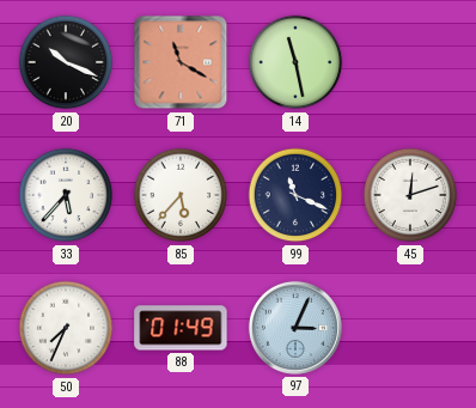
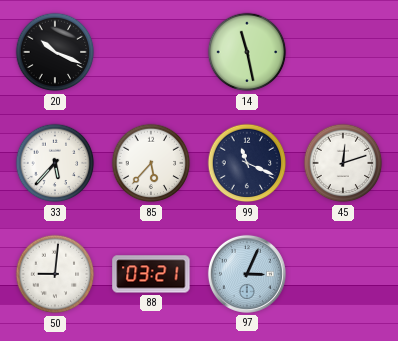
71: 11:20 -> none (181, 62)
50: 7:34 -> 9:01 (55, 274)
88: 01:49 -> 03:21 (151, 274)
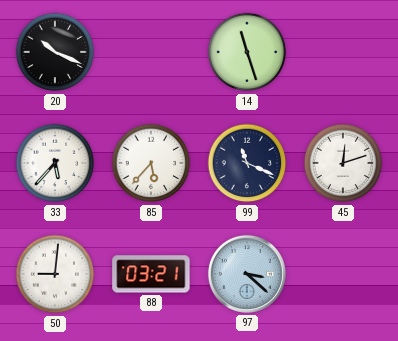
14: 11:28 -> 11:27 (247, 52)
97: 3:04 -> 3:22 (247, 274)
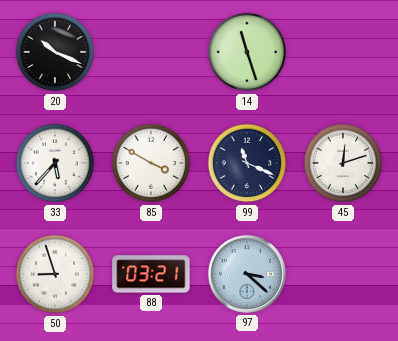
85: 5:37 -> 3:50 (151, 163)
50: 9:01 -> 8:57 (55, 274)
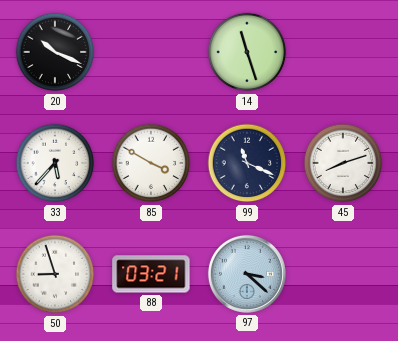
45: 12:12 -> 8:12 (343, 163)
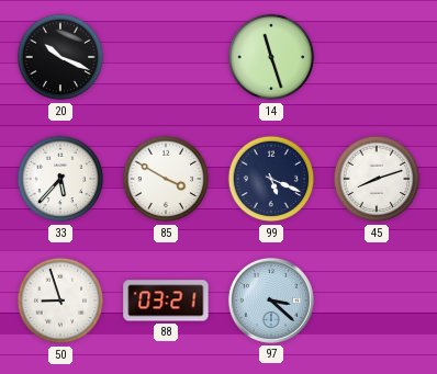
99: 11:19 -> 5:19 (271, 179)
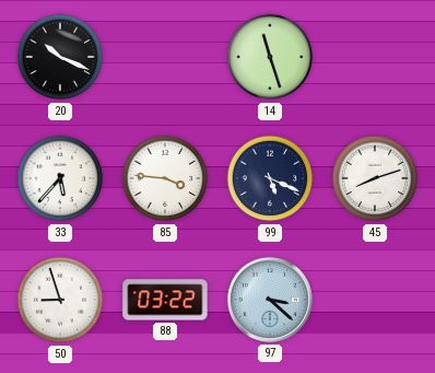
85: 3:50 -> 3:46 (165, 178)
88: 03:21 -> 03:22 (165, 300)
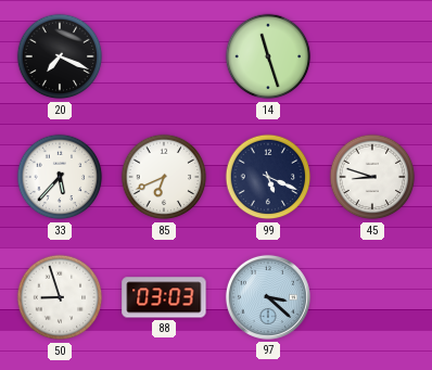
20: 10:19 -> 7:19 (60, 56)
85: 3:46 -> 6:41 (164, 177)
45: 8:12 -> 8:48 (372, 177)
88: 03:22 -> 03:03 (164, 297)
